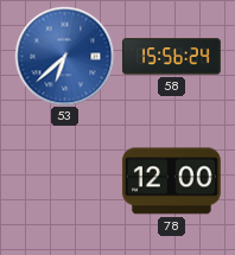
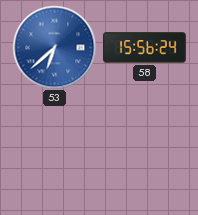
78: 12:00 -> none (171, 181)
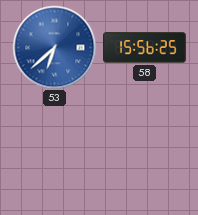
58: 15:56:24 -> 15:56:25 (145, 48)
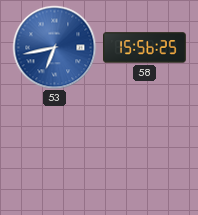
53: 6:38 -> 6:43 (54, 47)
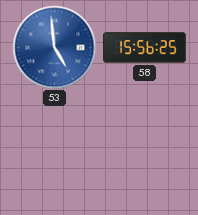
53: 6:43 -> 4:59 (54, 47)
